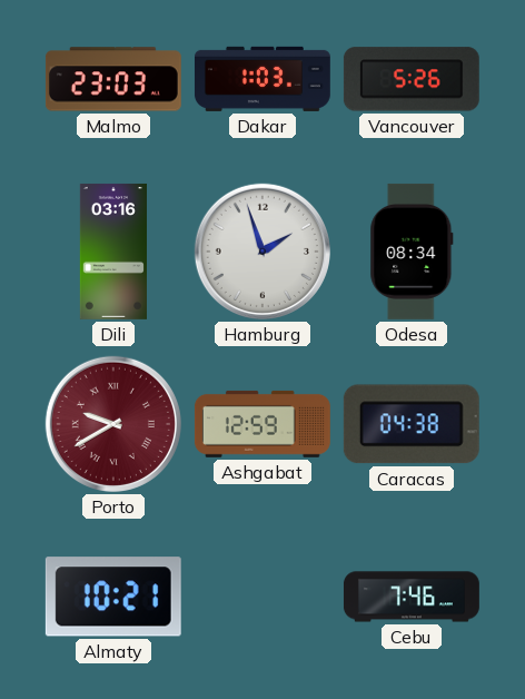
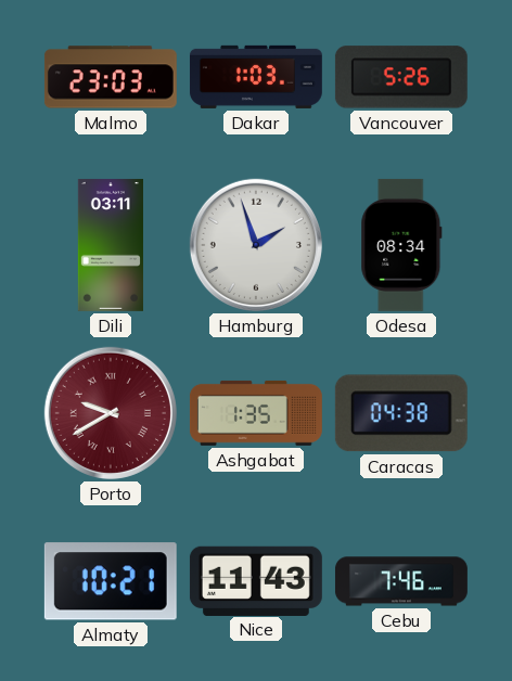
Dili: 03:16 -> 03:11 (111, 245)
Ashgabat: 12:59 -> 1:35 (256, 413)
Nice: none -> 11:43 (256, 580)
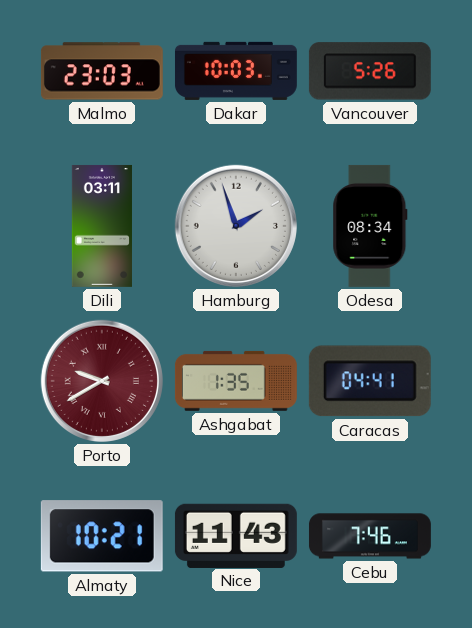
Dakar: 1:03 -> 10:03 (236, 71)
Caracas: 04:38 -> 04:41 (370, 381)
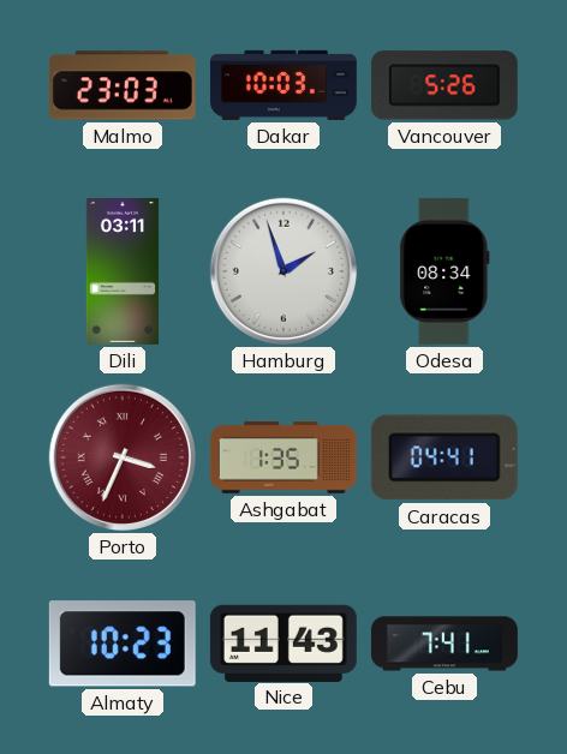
Porto: 9:40 -> 3:34 (123, 457)
Almaty: 10:21 -> 10:23 (123, 644)
Cebu: 7:46 -> 7:41 (444, 644)
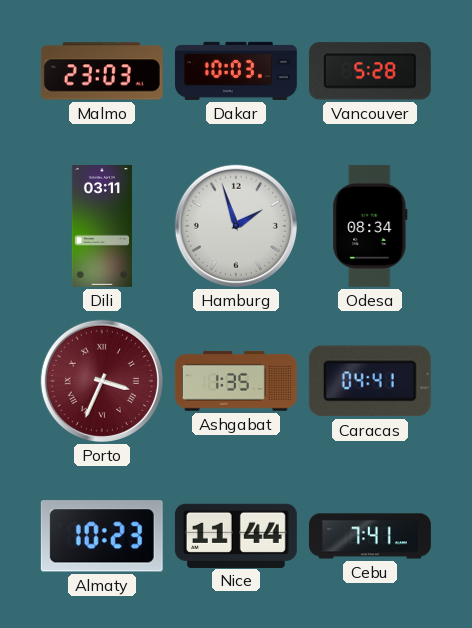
Vancouver: 5:26 -> 5:28 (370, 71)
Nice: 11:43 -> 11:44 (236, 535)
